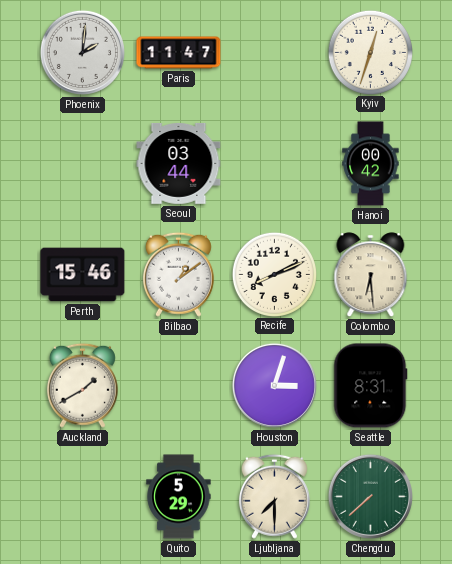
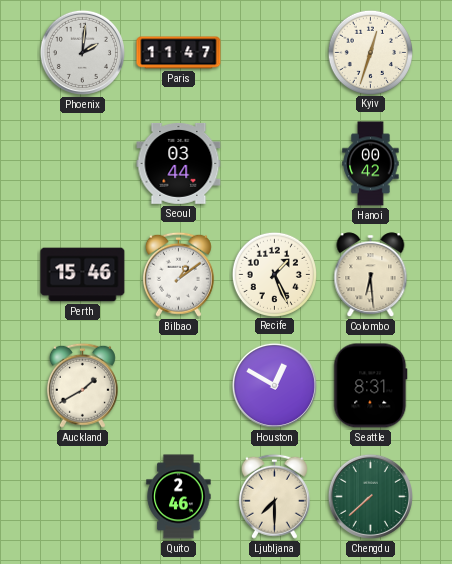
Recife: 8:11 -> 1:26 (274, 274)
Houston: 3:03 -> 12:50 (274, 385)
Quito: 5:29 -> 2:46 (179, 497)
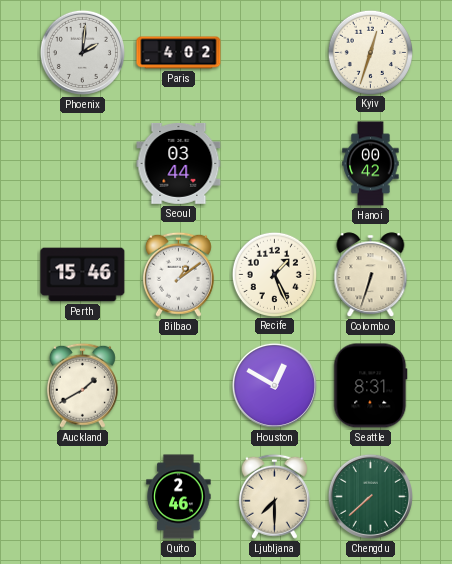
Paris: 11:47 -> 4:02 (179, 53)
Colombo: 6:29 -> 6:33 (371, 275)
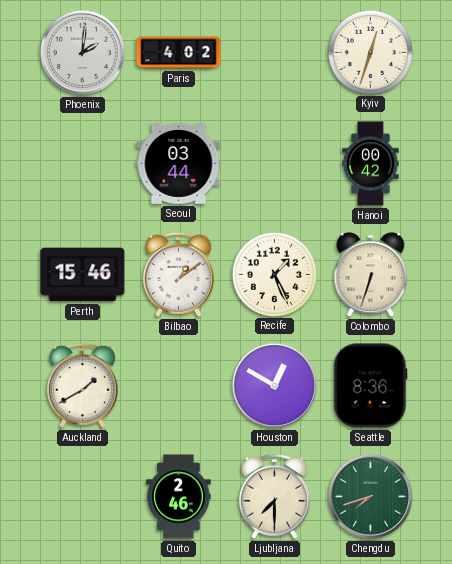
Seattle: 8:31 -> 8:36 (371, 386)
Chengdu: 7:38 -> 7:42 (370, 496)
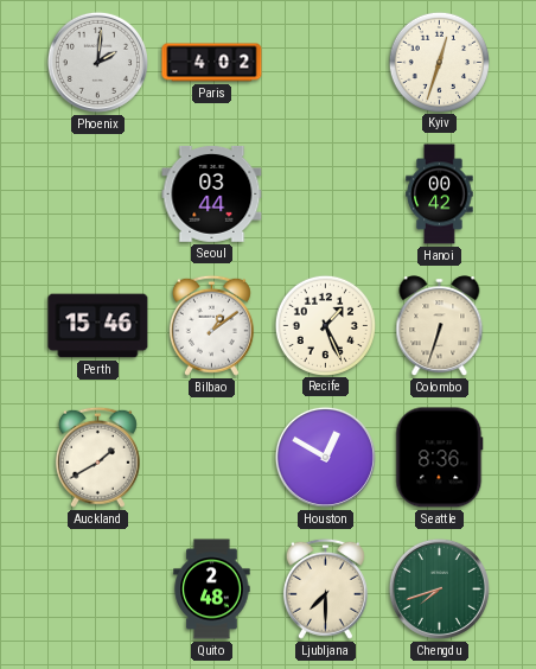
Quito: 2:46 -> 2:48 (212, 590)
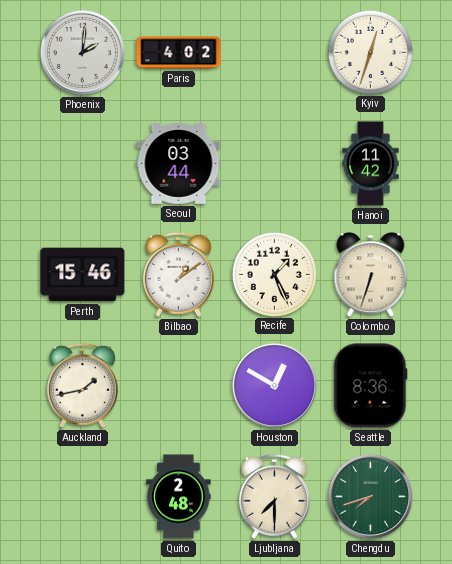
Hanoi: 00:42 -> 11:42 (371, 164)
Auckland: 1:40 -> 1:43 (82, 385)
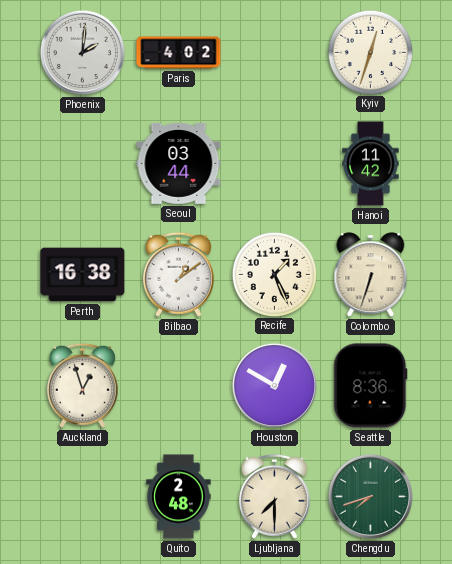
Perth: 15:46 -> 16:38 (83, 275)
Auckland: 1:43 -> 12:57 (82, 385)
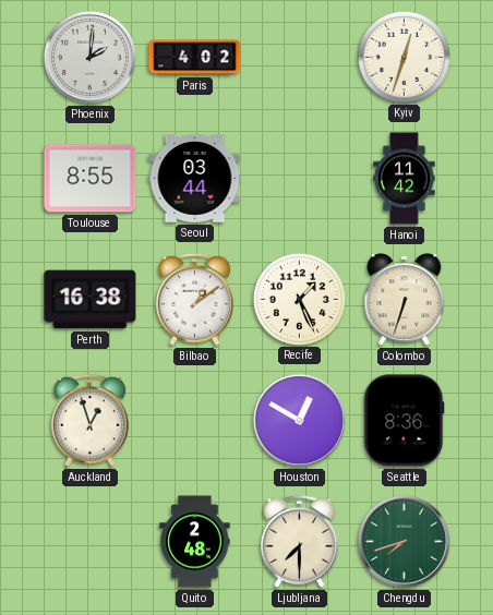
Toulouse: none -> 8:55 (91, 179)
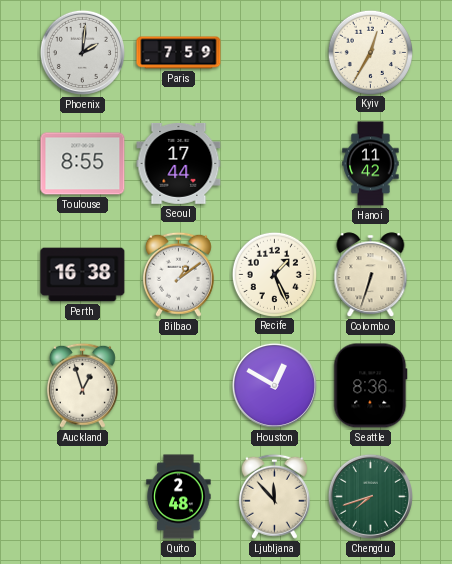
Paris: 4:02 -> 7:59 (179, 53)
Kyiv: 12:33 -> 12:35 (370, 52)
Seoul: 03:44 -> 17:44 (179, 163)
Ljubljana: 7:30 -> 11:53 (274, 496)
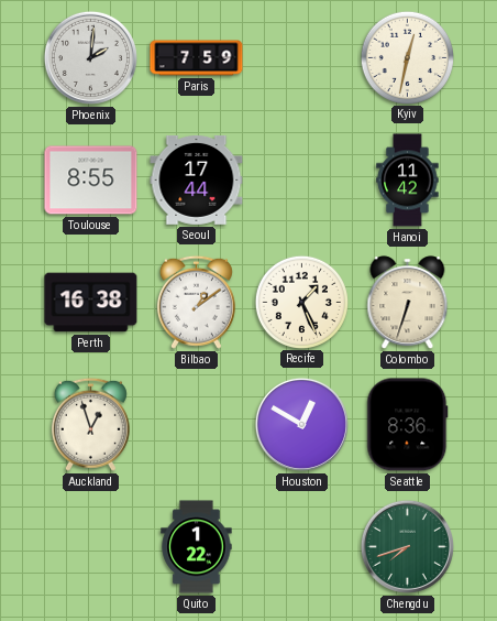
Kyiv: 12:35 -> 12:32 (407, 57)
Quito: 2:48 -> 1:22 (197, 547)
Ljubljana: 11:53 -> none (274, 496)
